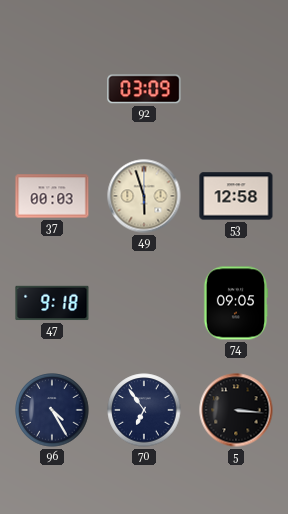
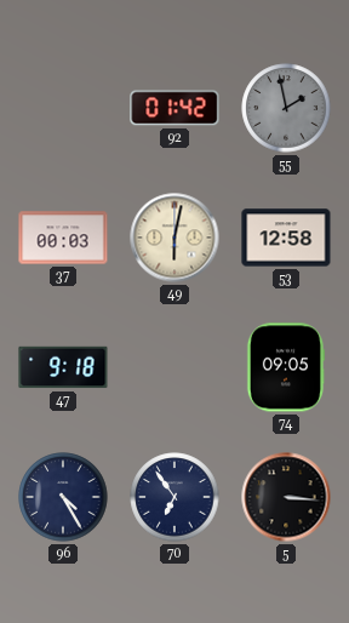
92: 03:09 -> 01:42 (174, 108)
55: none -> 1:58 (286, 108)
49: 5:57 -> 6:02 (174, 238)
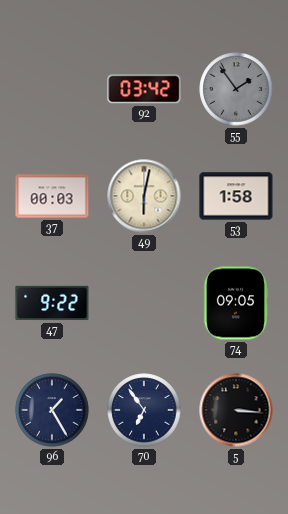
92: 01:42 -> 03:42 (144, 89)
55: 1:58 -> 1:54 (236, 89)
53: 12:58 -> 1:58 (236, 196)
47: 9:18 -> 9:22 (52, 303)
96: 4:25 -> 1:25 (52, 410)
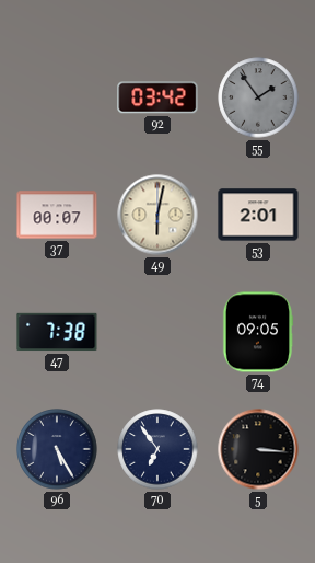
37: 00:03 -> 00:07 (57, 215)
53: 1:58 -> 2:01 (258, 215)
47: 9:22 -> 7:38 (57, 332)
96: 1:25 -> 5:25 (57, 449)
